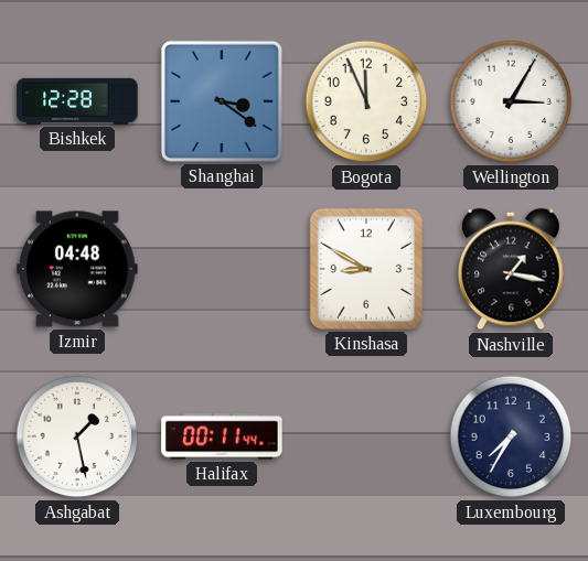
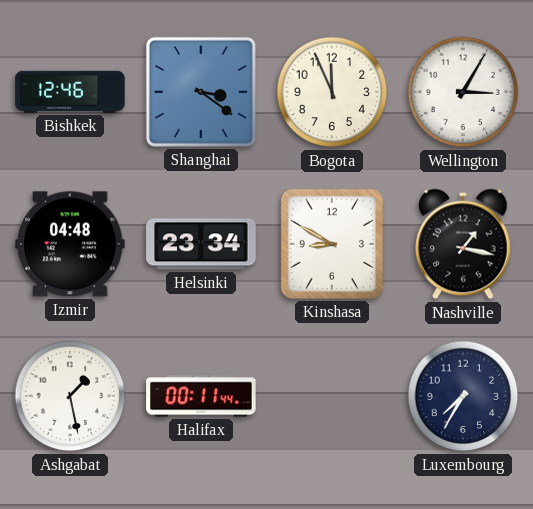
Bishkek: 12:28 -> 12:46 (70, 92)
Helsinki: none -> 23:34 (201, 244)
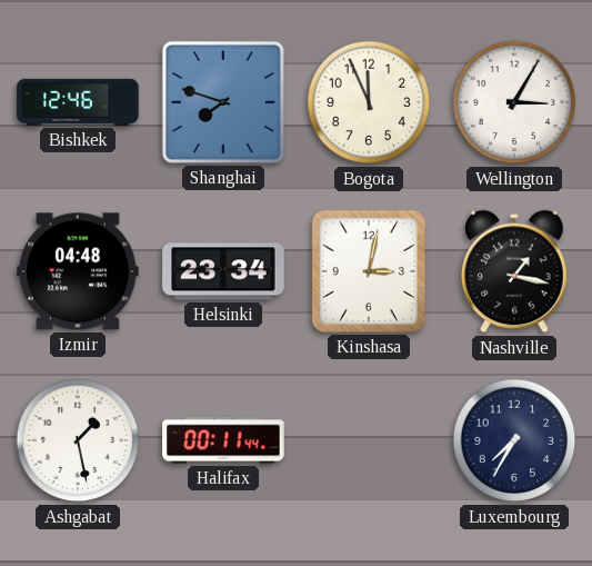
Shanghai: 3:21 -> 7:48 (223, 102)
Kinshasa: 8:50 -> 3:02 (369, 271)
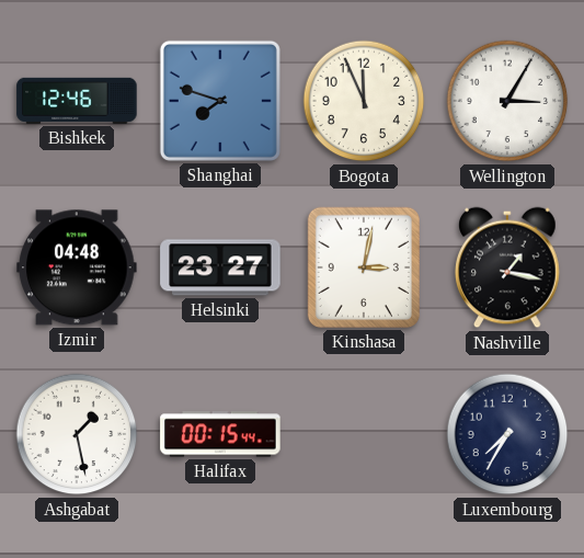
Helsinki: 23:34 -> 23:27 (220, 267)
Halifax: 00:11 -> 00:15 (220, 434)
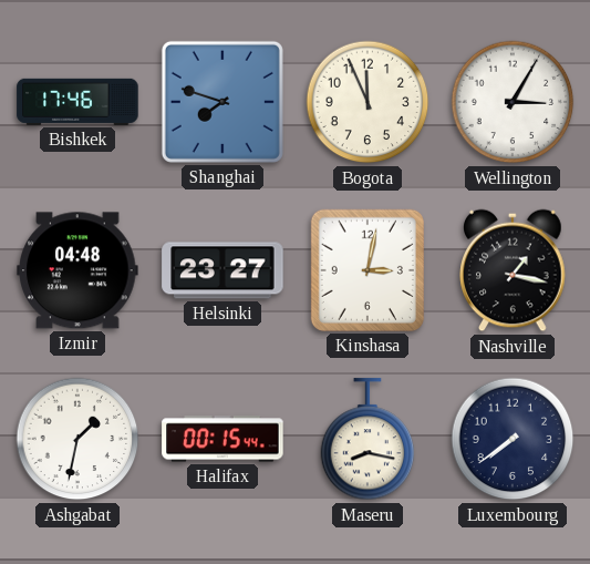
Bishkek: 12:46 -> 17:46 (77, 102)
Ashgabat: 1:28 -> 1:32 (77, 439)
Maseru: none -> 8:17 (368, 440)
Luxembourg: 7:35 -> 7:39 (513, 439)
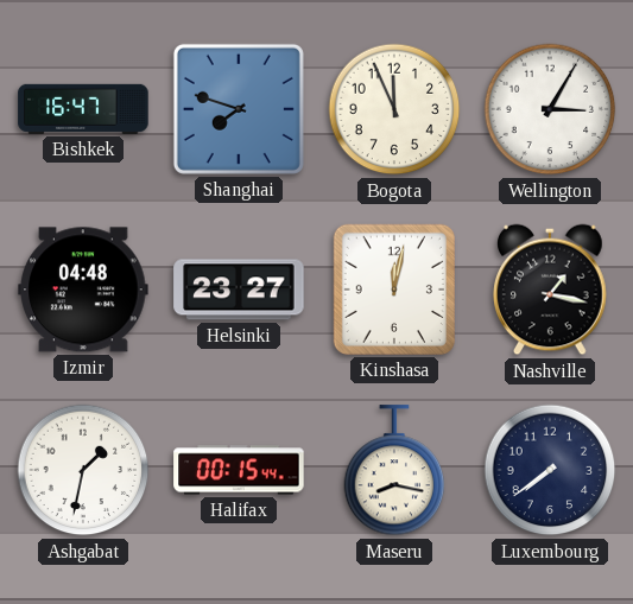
Bishkek: 17:46 -> 16:47 (83, 109)
Kinshasa: 3:02 -> 12:02 (394, 290)
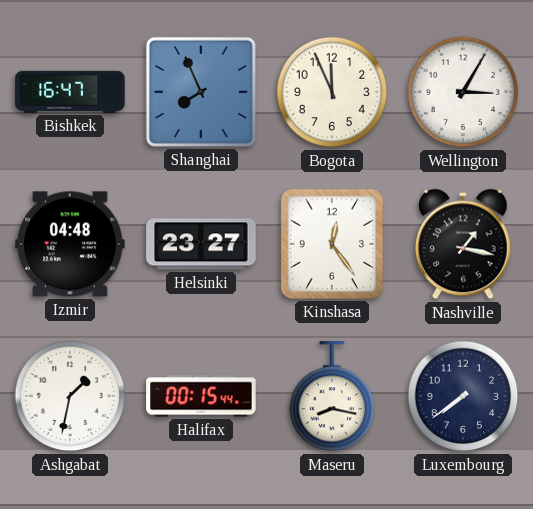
Shanghai: 7:48 -> 7:56 (201, 92)
Kinshasa: 12:02 -> 12:24 (332, 244)
